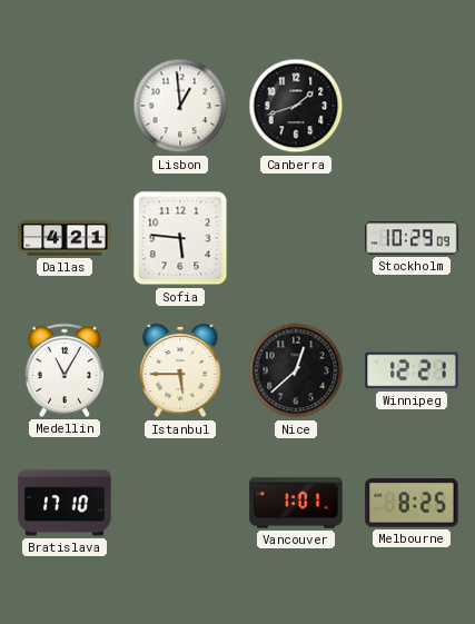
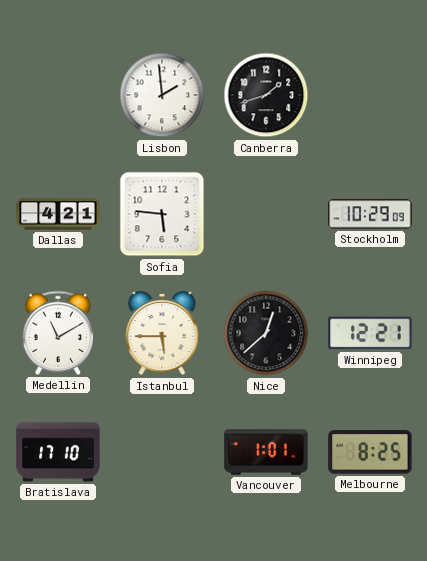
Lisbon: 12:59 -> 1:59 (162, 95)
Medellin: 11:05 -> 11:10 (58, 333)
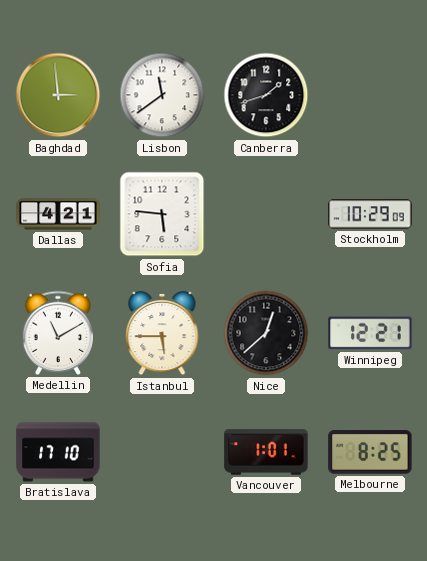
Baghdad: none -> 2:59 (58, 95)
Lisbon: 1:59 -> 11:39 (162, 95)
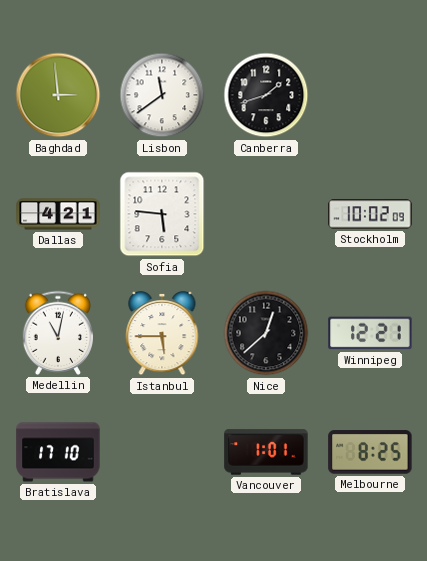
Stockholm: 10:29 -> 10:02 (370, 214)
Medellin: 11:10 -> 11:02 (58, 333)
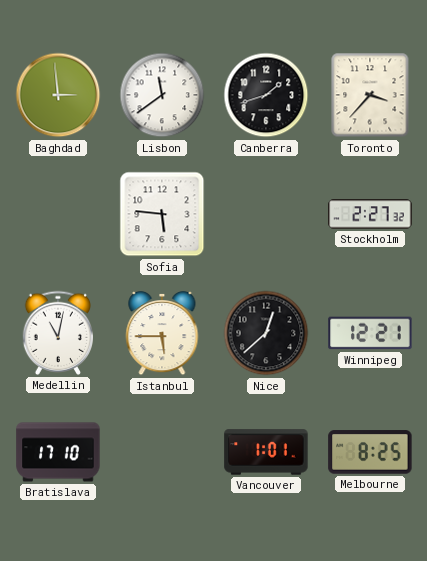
Toronto: none -> 3:37 (370, 95)
Dallas: 4:21 -> none (58, 214)
Stockholm: 10:02 -> 2:27 (370, 214)
